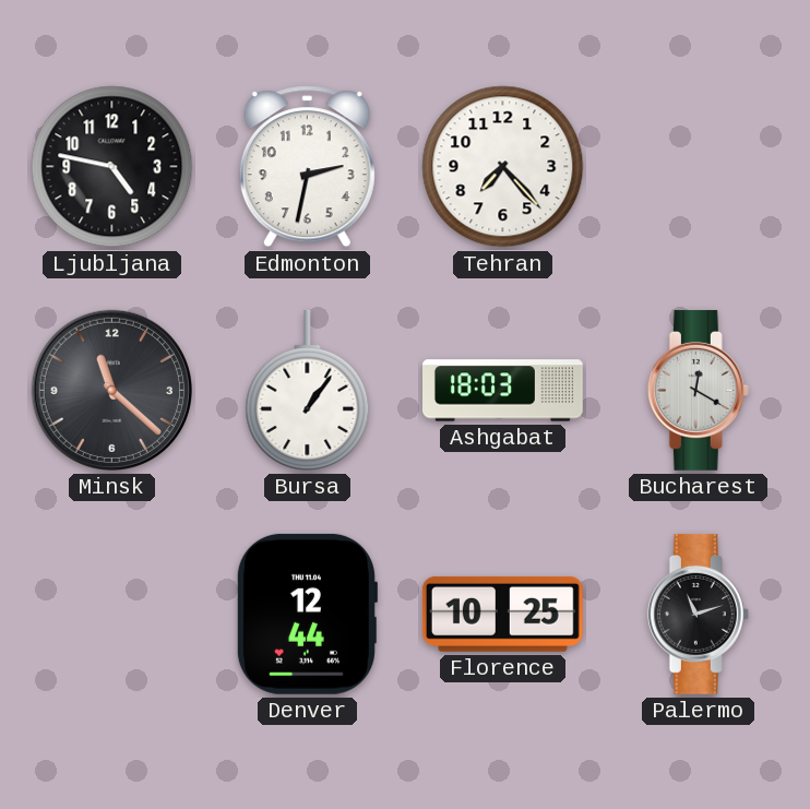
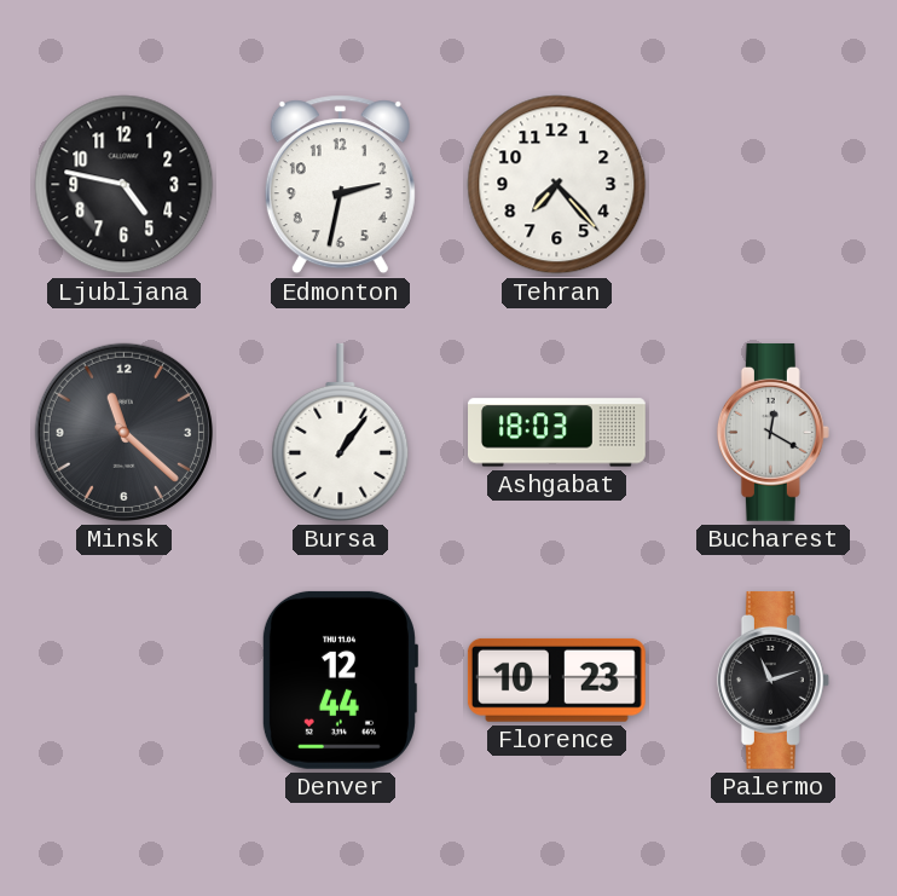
Florence: 10:25 -> 10:23 (556, 680)
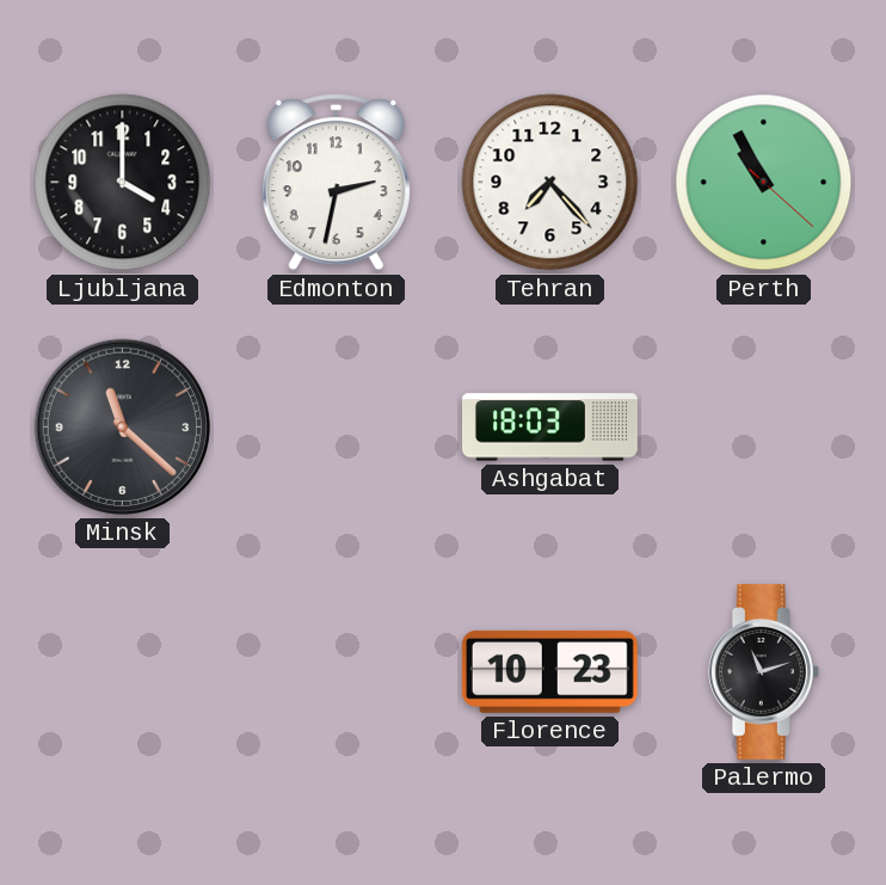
Ljubljana: 4:47 -> 4:00 (123, 183)
Perth: none -> 10:55 (764, 183)
Bursa: 1:06 -> none (341, 432)
Bucharest: 12:20 -> none (772, 432)
Denver: 12:44 -> none (340, 680)
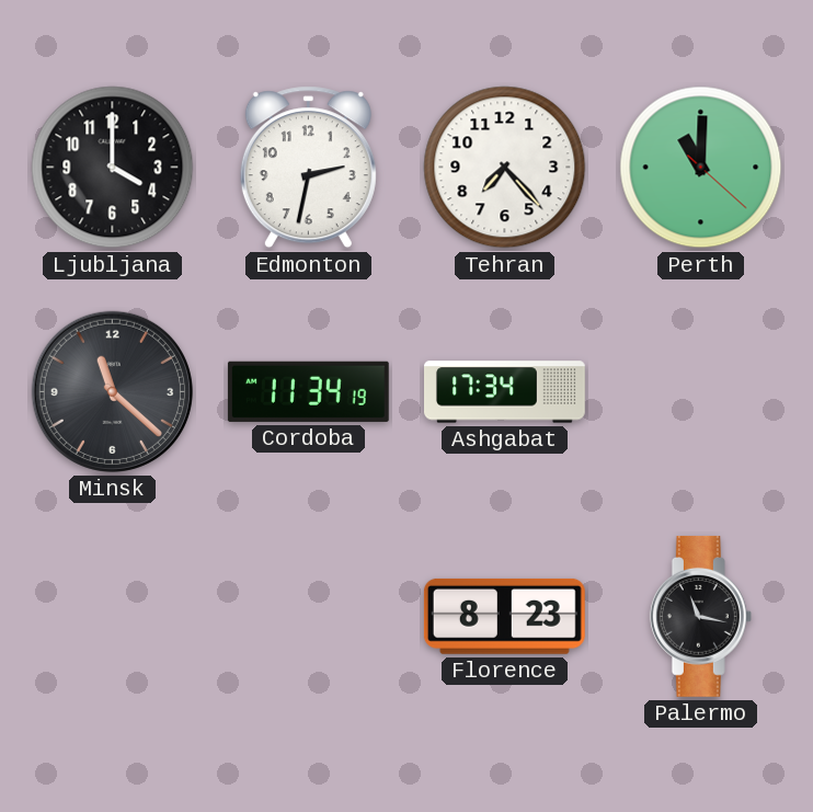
Perth: 10:55 -> 11:00 (701, 168)
Cordoba: none -> 11:34 (308, 391)
Ashgabat: 18:03 -> 17:34 (505, 392)
Florence: 10:23 -> 8:23 (504, 616)
Palermo: 11:12 -> 11:17 (700, 616)
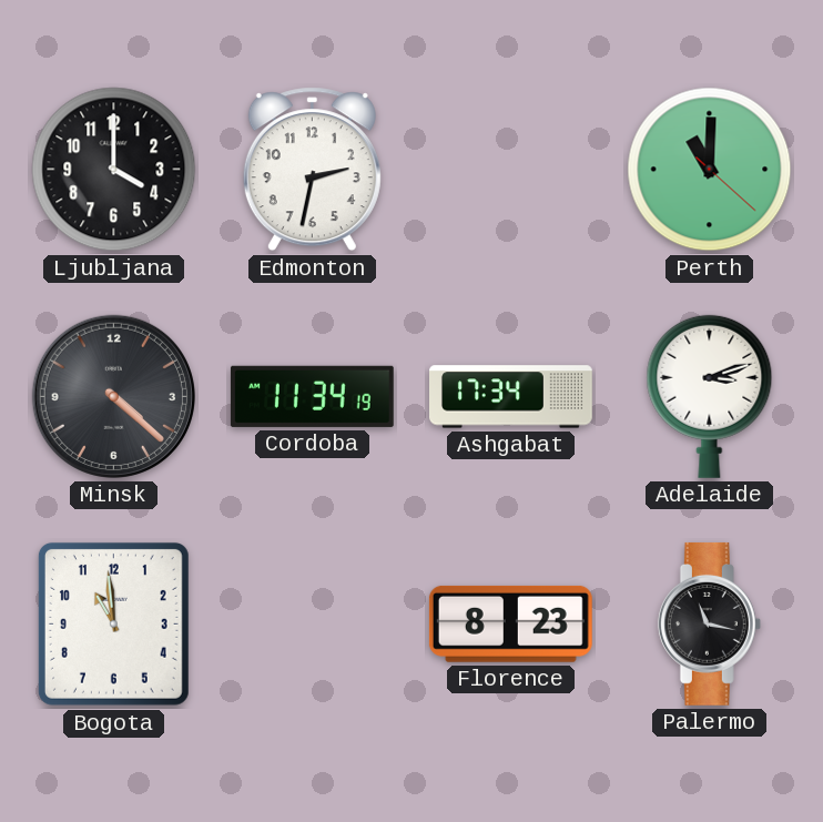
Tehran: 7:23 -> none (505, 168)
Minsk: 11:22 -> 4:22 (113, 396)
Adelaide: none -> 3:12 (710, 396)
Bogota: none -> 10:59 (113, 623)
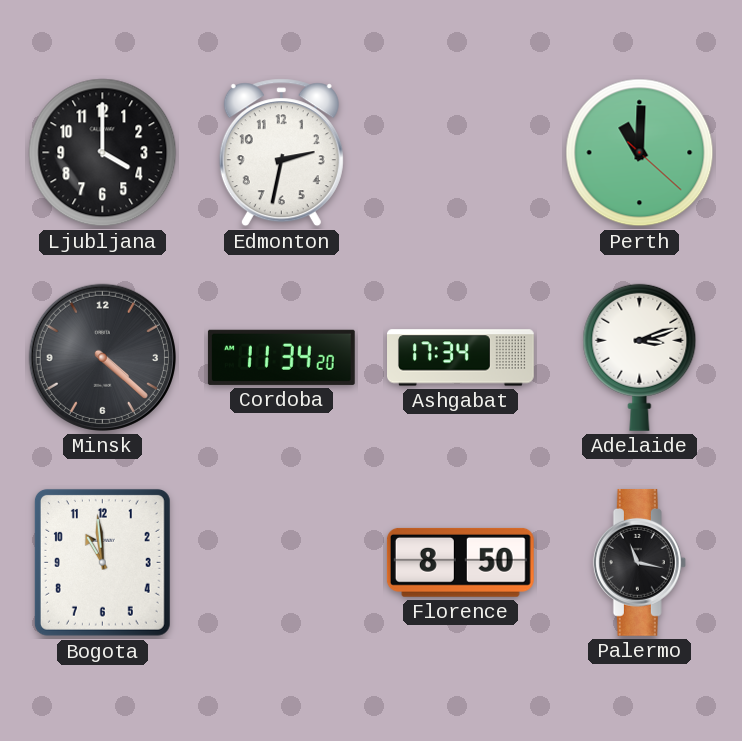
Cordoba: 11:34:19 -> 11:34:20 (281, 357)
Florence: 8:23 -> 8:50 (460, 562)
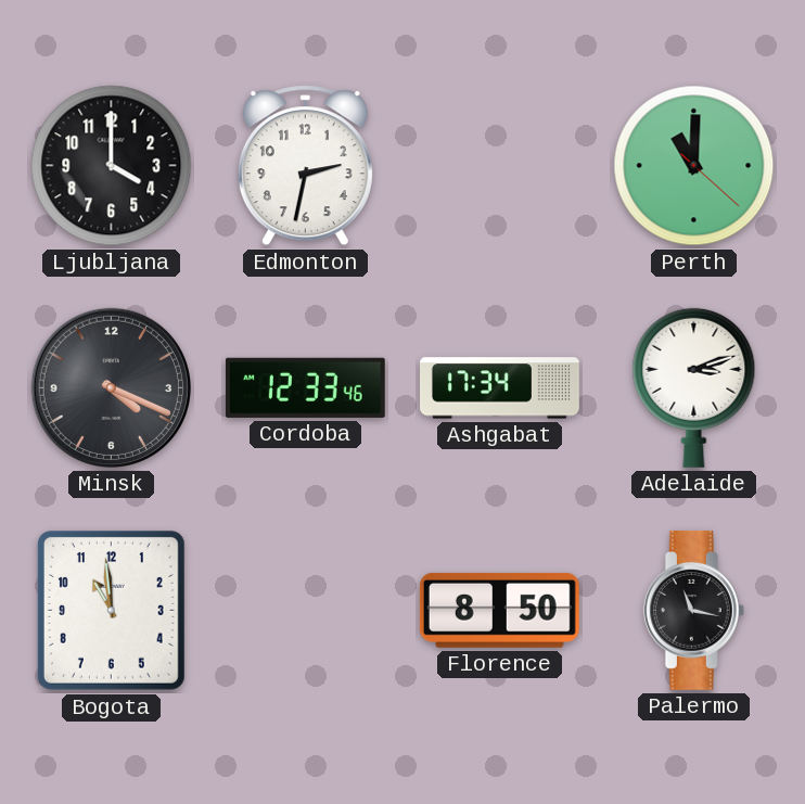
Minsk: 4:22 -> 4:19 (111, 387)
Cordoba: 11:34 -> 12:33 (305, 387)
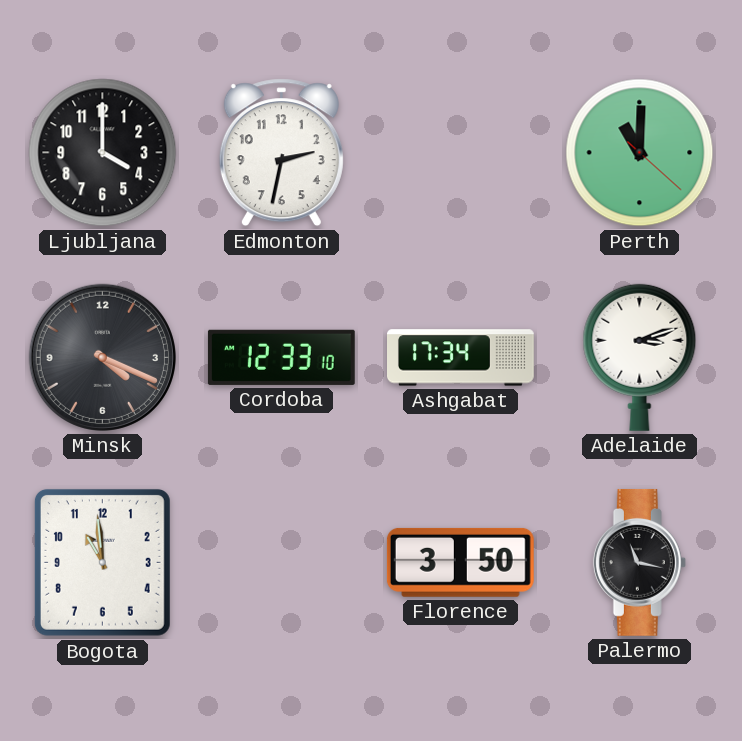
Cordoba: 12:33:46 -> 12:33:10 (281, 357)
Florence: 8:50 -> 3:50 (460, 562)
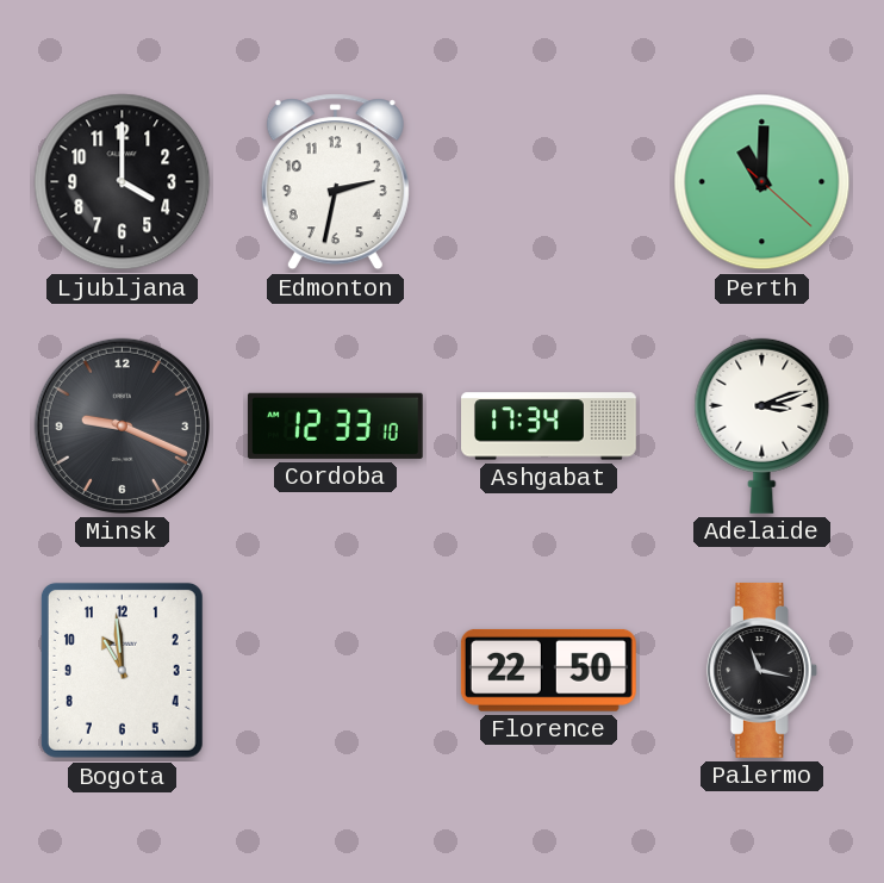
Minsk: 4:19 -> 9:19 (122, 425)
Florence: 3:50 -> 22:50 (548, 670)
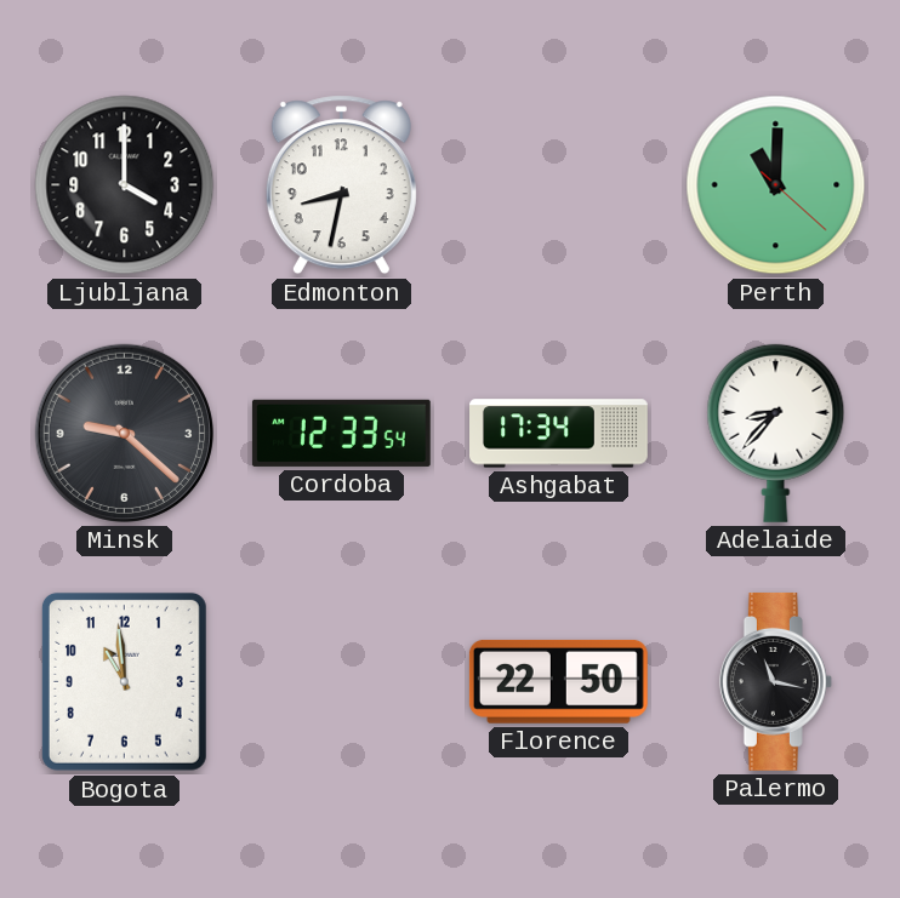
Edmonton: 2:32 -> 8:32 (341, 185)
Minsk: 9:19 -> 9:22 (124, 433)
Cordoba: 12:33:10 -> 12:33:54 (341, 433)
Adelaide: 3:12 -> 8:37 (776, 433)
